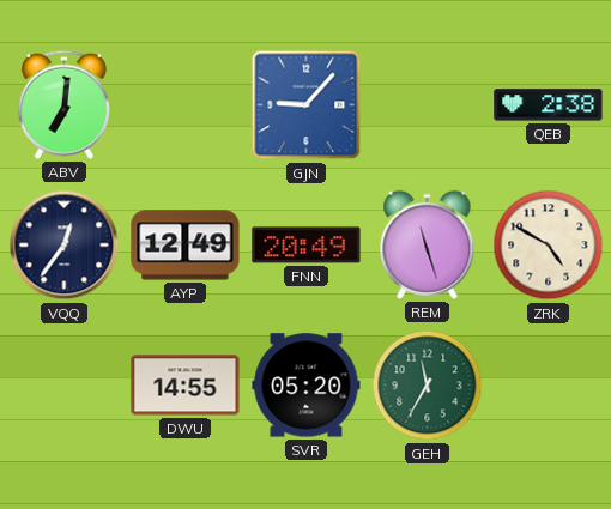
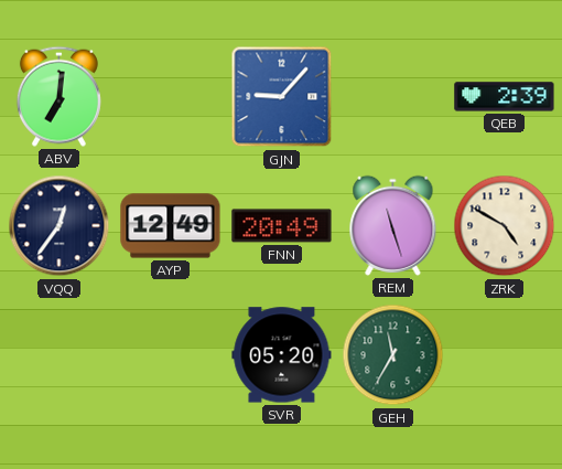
QEB: 2:38 -> 2:39 (505, 97)
DWU: 14:55 -> none (186, 386)
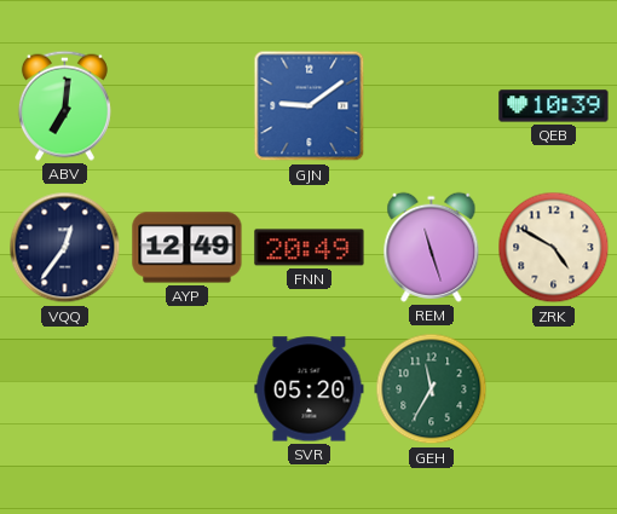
GJN: 9:07 -> 9:09 (310, 106)
QEB: 2:39 -> 10:39 (554, 106)
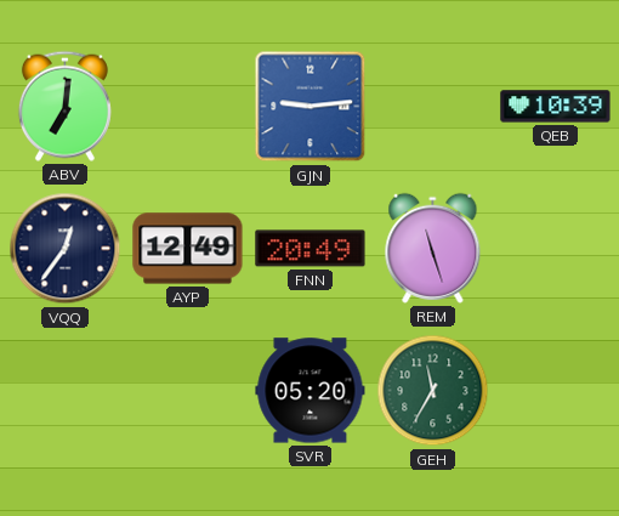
GJN: 9:09 -> 9:14 (311, 107)
ZRK: 4:50 -> none (554, 248)
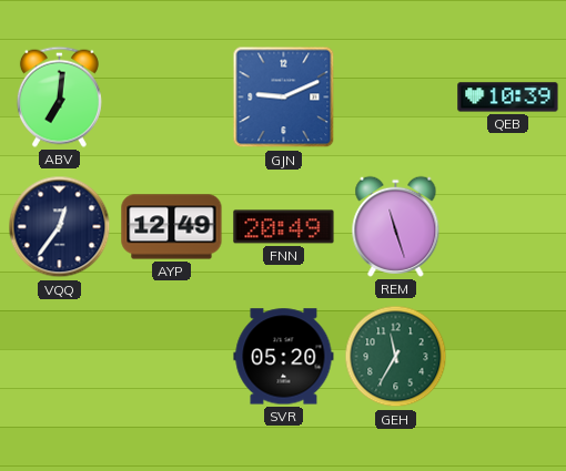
GJN: 9:14 -> 9:11 (284, 98)
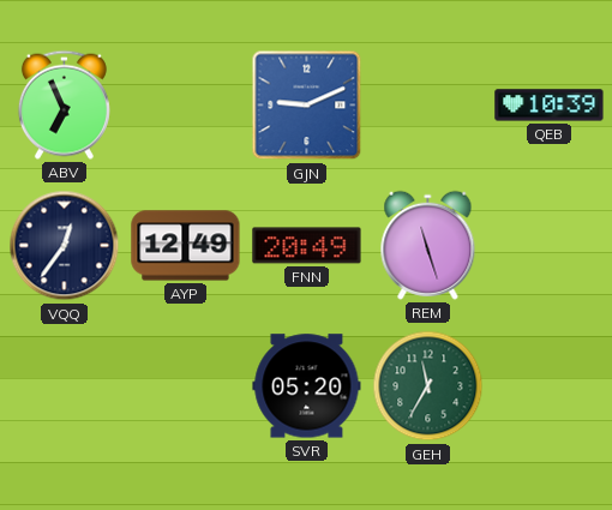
ABV: 7:01 -> 6:56 (64, 104)
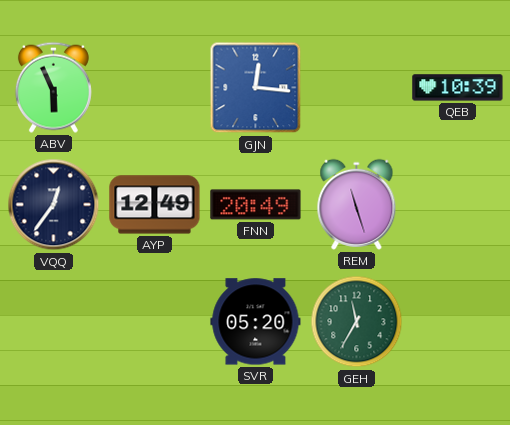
ABV: 6:56 -> 5:56 (53, 87)
GJN: 9:11 -> 12:16 (256, 88)
